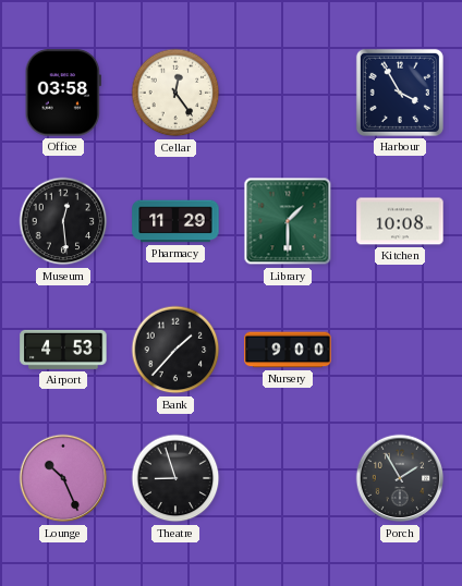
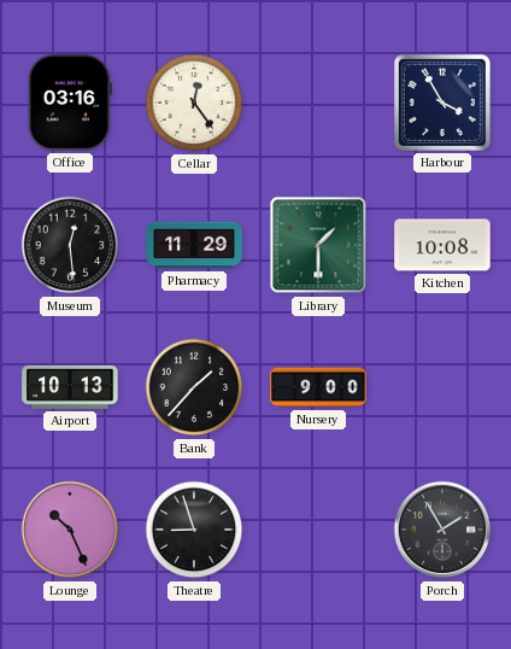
Office: 03:58 -> 03:16 (70, 103)
Airport: 4:53 -> 10:13 (70, 387)
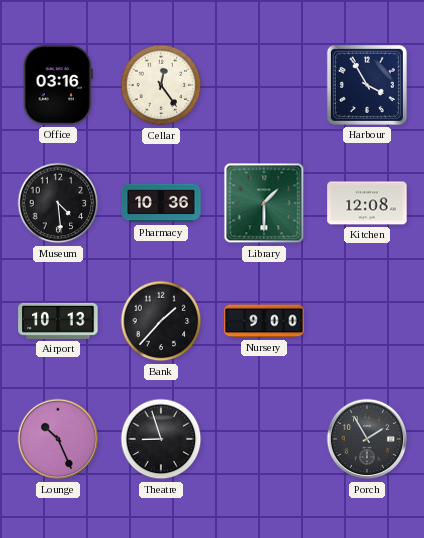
Museum: 12:29 -> 4:29 (58, 203)
Pharmacy: 11:29 -> 10:36 (161, 203)
Kitchen: 10:08 -> 12:08 (367, 203)
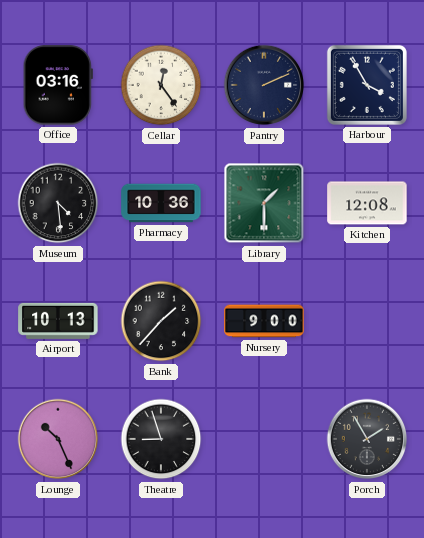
Pantry: none -> 2:11 (264, 85)
